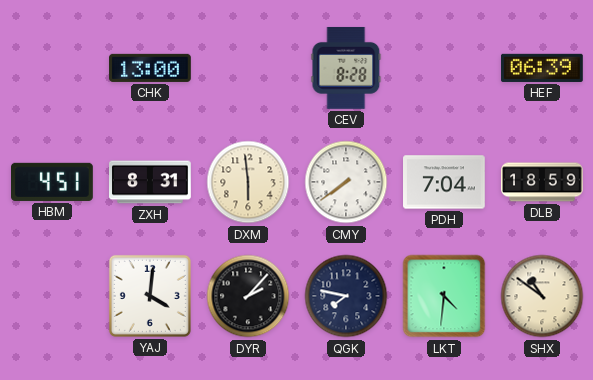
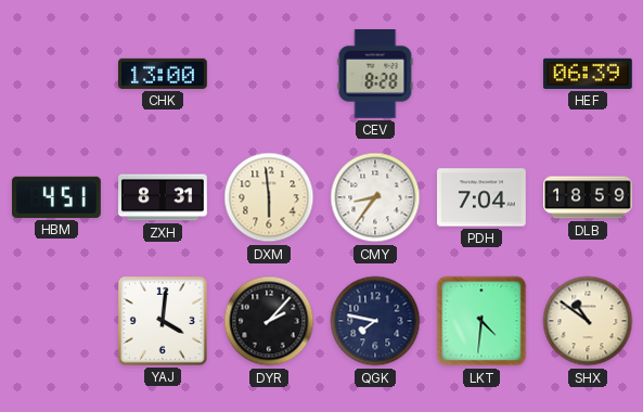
CMY: 7:39 -> 8:36 (375, 197)
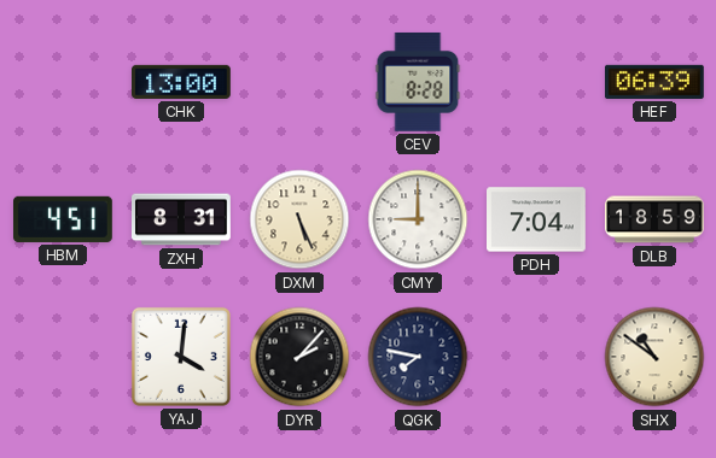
DXM: 5:59 -> 5:26 (299, 219)
CMY: 8:36 -> 9:00 (418, 219)
LKT: 4:31 -> none (481, 321)
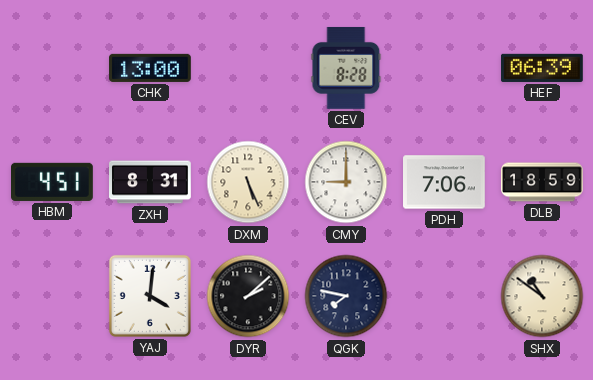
PDH: 7:04 -> 7:06 (445, 182)
DYR: 2:07 -> 2:08 (248, 296)
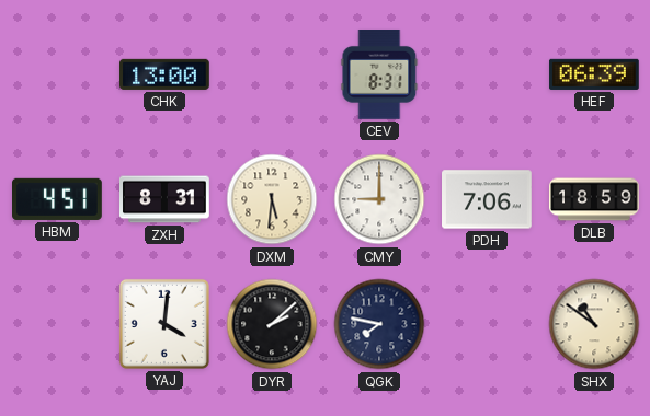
CEV: 8:28 -> 8:31 (379, 74)
DXM: 5:26 -> 5:31 (272, 199)
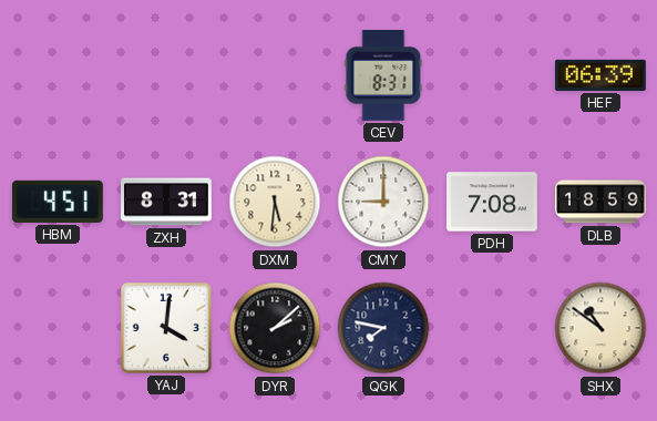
CHK: 13:00 -> none (166, 74)
PDH: 7:06 -> 7:08 (493, 202)
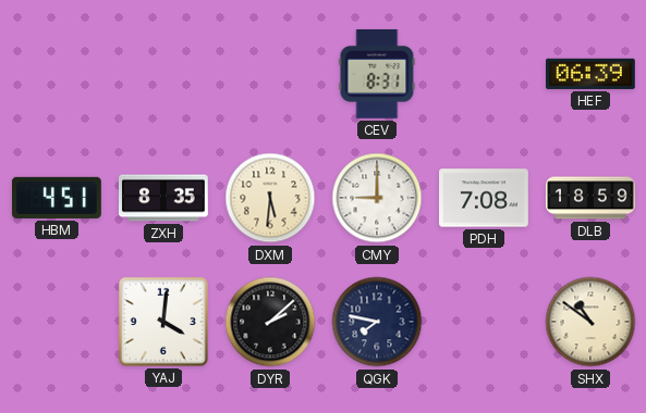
ZXH: 8:31 -> 8:35 (164, 198)
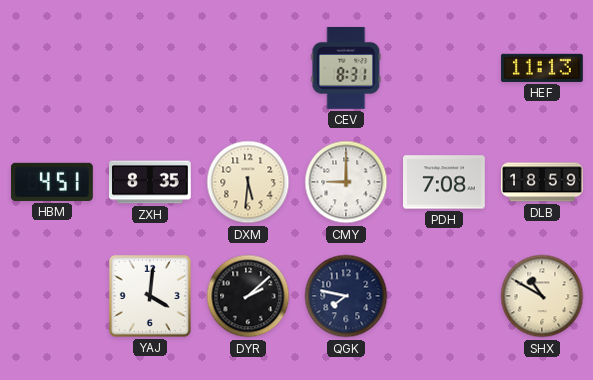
HEF: 06:39 -> 11:13 (543, 68)
SHX: 10:51 -> 10:50 (542, 296)
